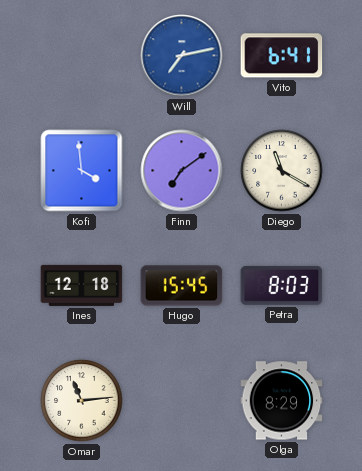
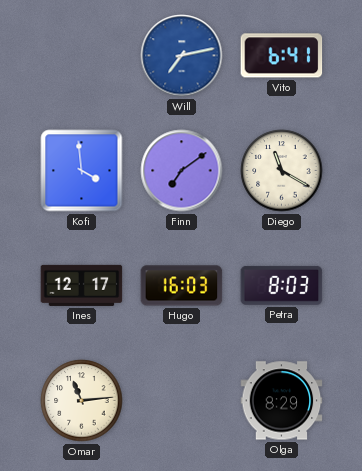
Ines: 12:18 -> 12:17 (82, 285)
Hugo: 15:45 -> 16:03 (182, 286)
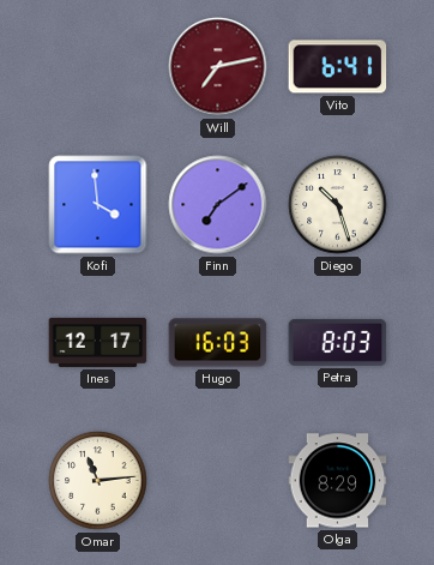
Will dial: blue -> burgundy (218, 67)
Diego: 11:20 -> 10:27 (338, 205)
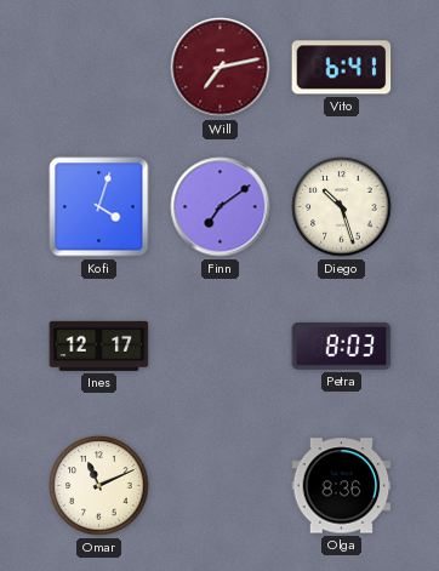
Kofi: 3:59 -> 4:03 (99, 207)
Hugo: 16:03 -> none (218, 343)
Omar: 11:14 -> 11:11 (99, 486)
Olga: 8:29 -> 8:36 (342, 486)
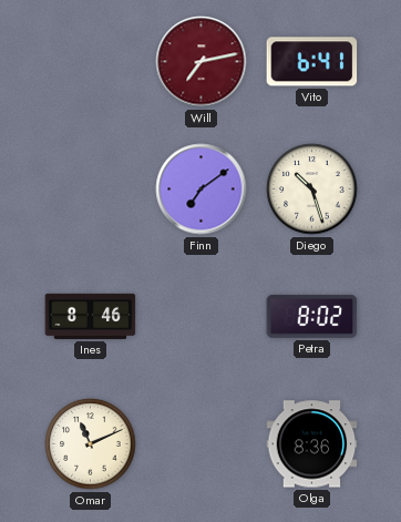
Kofi: 4:03 -> none (99, 207)
Ines: 12:17 -> 8:46 (91, 316)
Petra: 8:03 -> 8:02 (312, 316)
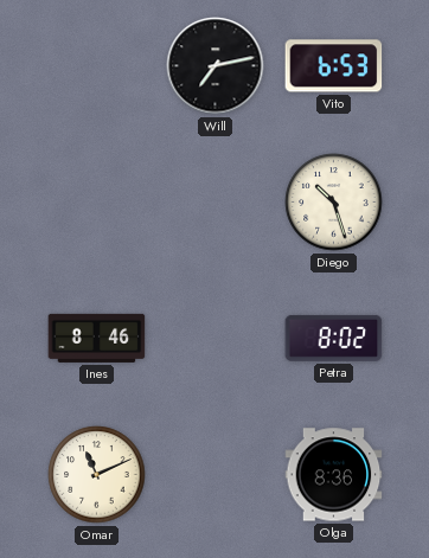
Will dial: burgundy -> black (216, 66)
Vito: 6:41 -> 6:53 (334, 66)
Finn: 7:09 -> none (202, 190)
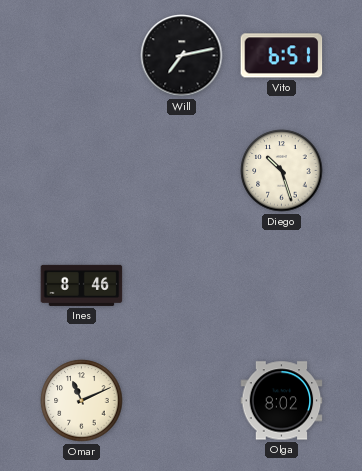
Vito: 6:53 -> 6:51 (282, 56)
Petra: 8:02 -> none (334, 338)
Olga: 8:36 -> 8:02 (282, 401)
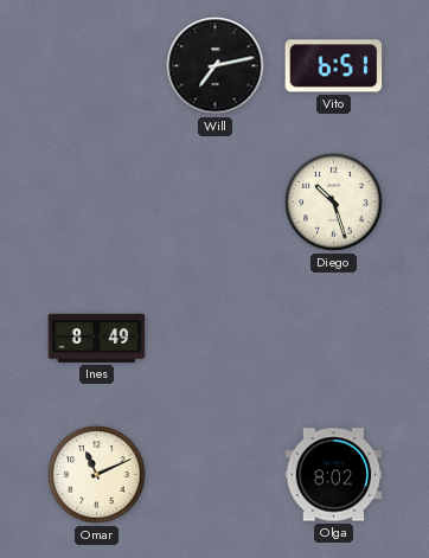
Ines: 8:46 -> 8:49 (97, 338)
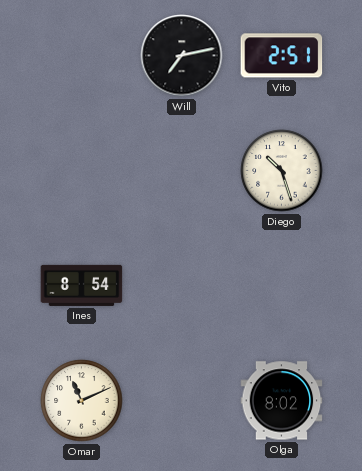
Vito: 6:51 -> 2:51 (282, 56)
Ines: 8:49 -> 8:54 (82, 285)
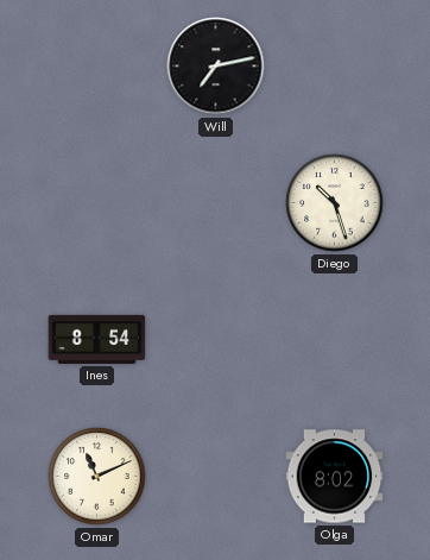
Vito: 2:51 -> none (282, 56)
